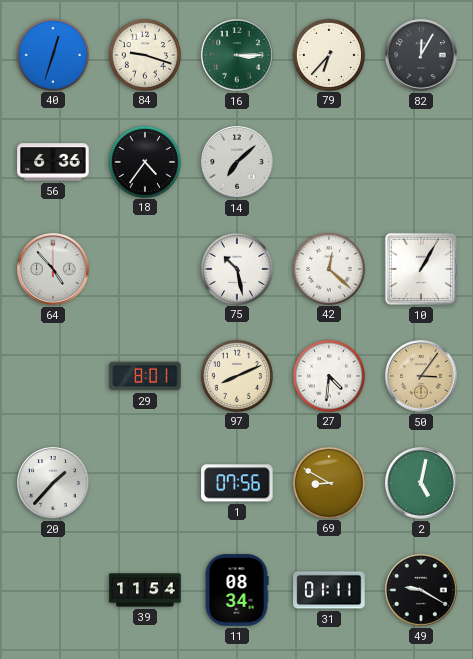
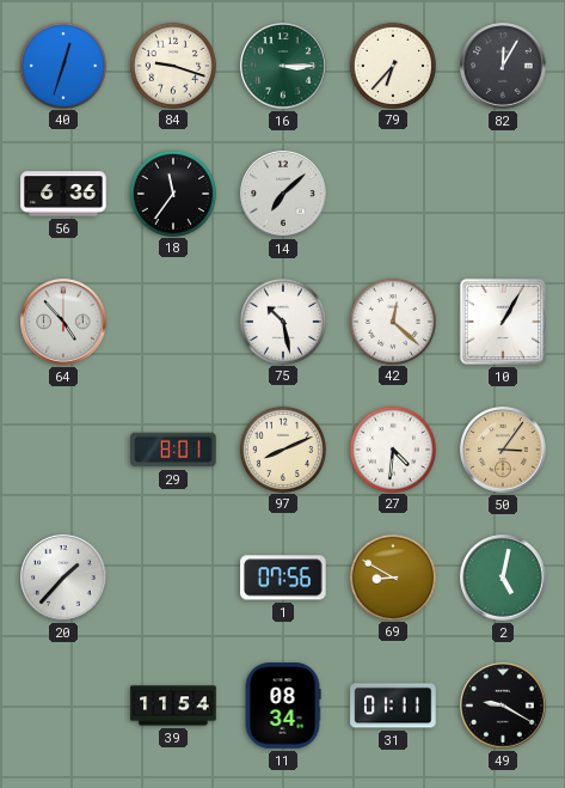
18: 4:36 -> 11:36 (172, 193)
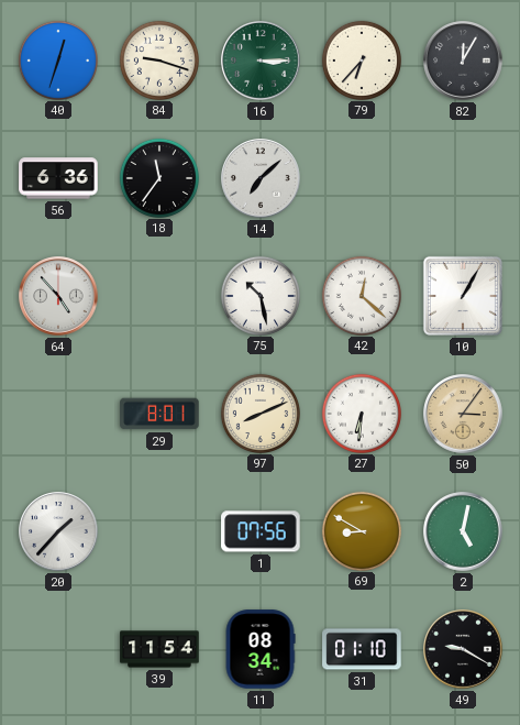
27: 4:31 -> 6:31 (361, 413)
31: 01:11 -> 01:10 (362, 649)
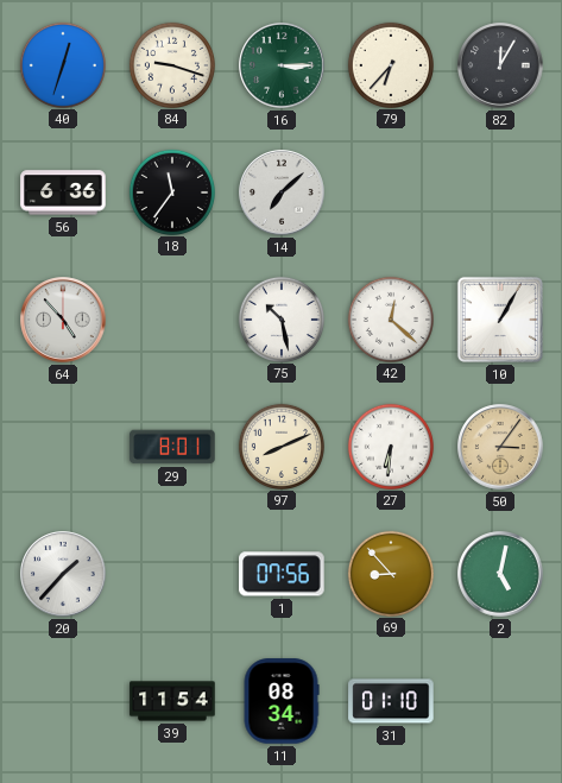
69: 8:50 -> 8:53 (390, 573)
49: 9:20 -> none (463, 649)
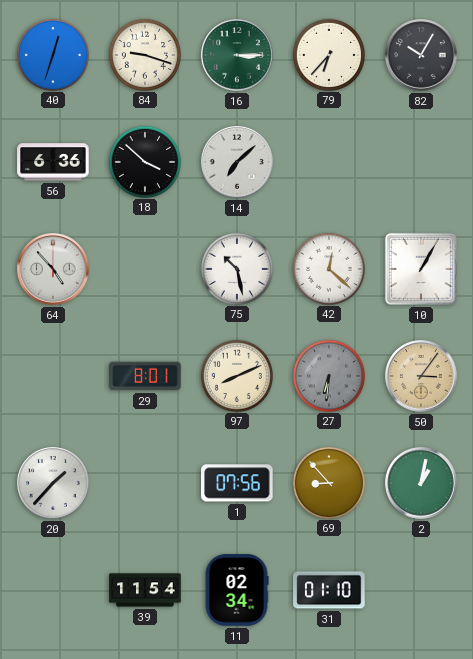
82: 12:05 -> 10:05 (421, 55)
18: 11:36 -> 3:52 (144, 161)
27 dial: white -> grey (328, 375)
2: 5:02 -> 1:02 (421, 483)
11: 08:34 -> 02:34 (237, 590)
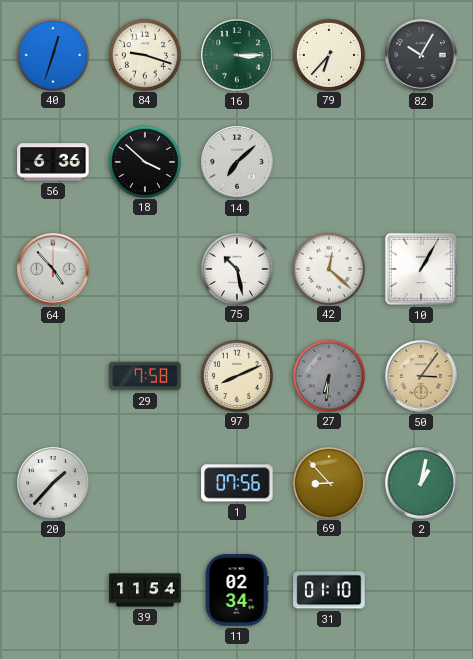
29: 8:01 -> 7:58 (145, 376)
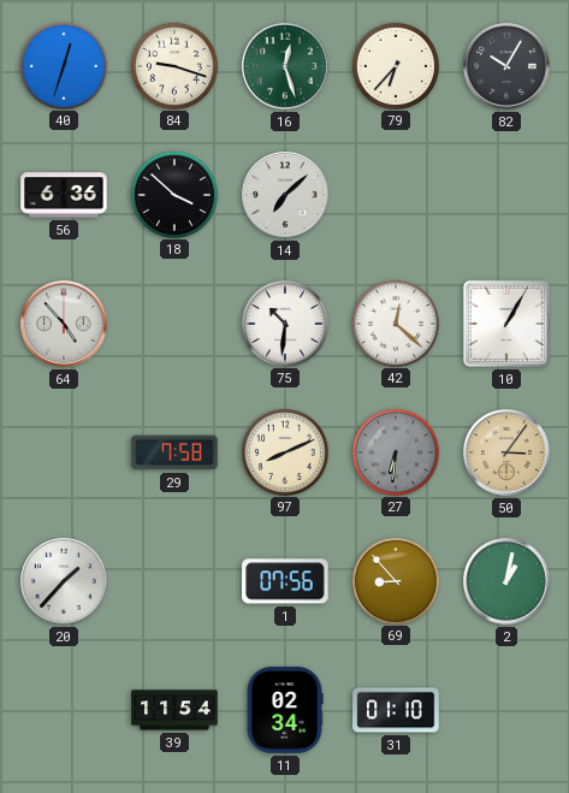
16: 3:15 -> 12:27 (285, 66)
75: 10:28 -> 10:31 (284, 322)
